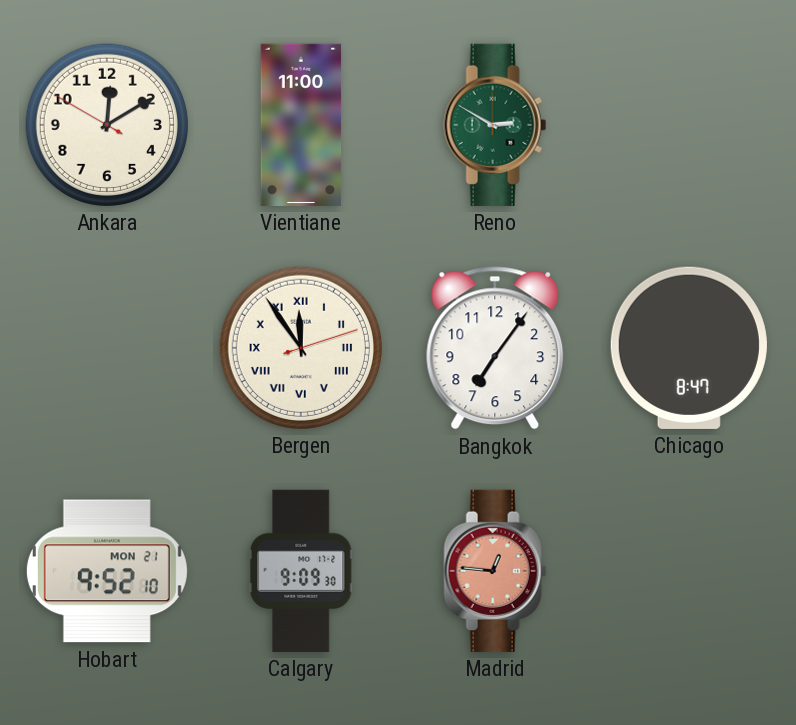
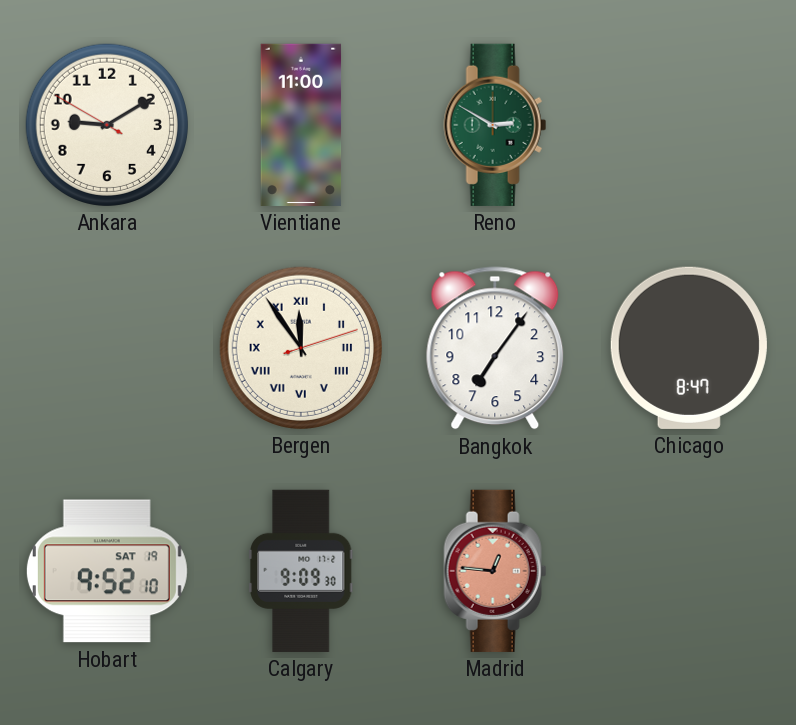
Ankara: 12:09 -> 9:09 (107, 125)
Hobart date: MON 21 -> SAT 19 (107, 571)
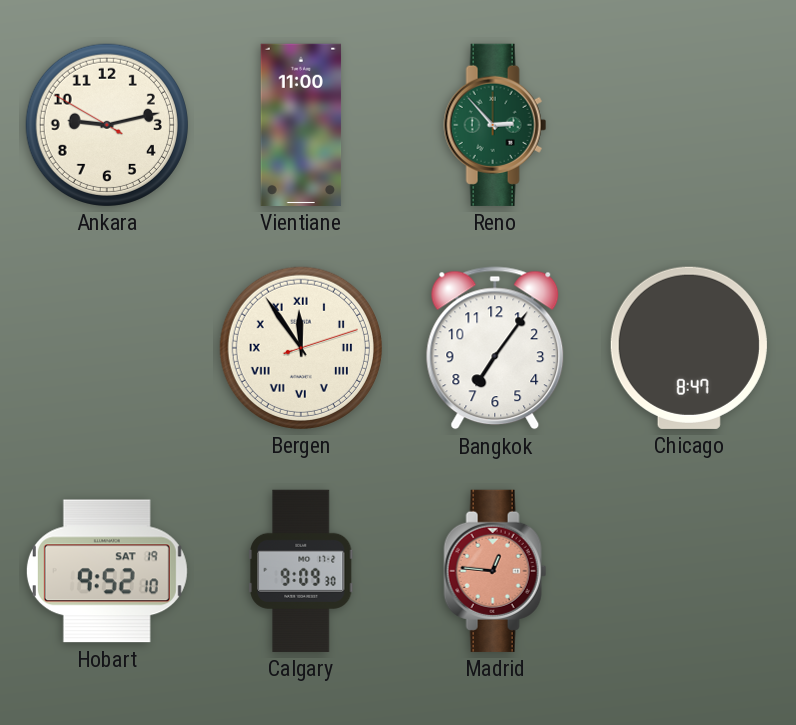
Ankara: 9:09 -> 9:12 (107, 125)
Reno: 2:50 -> 2:53 (495, 125)
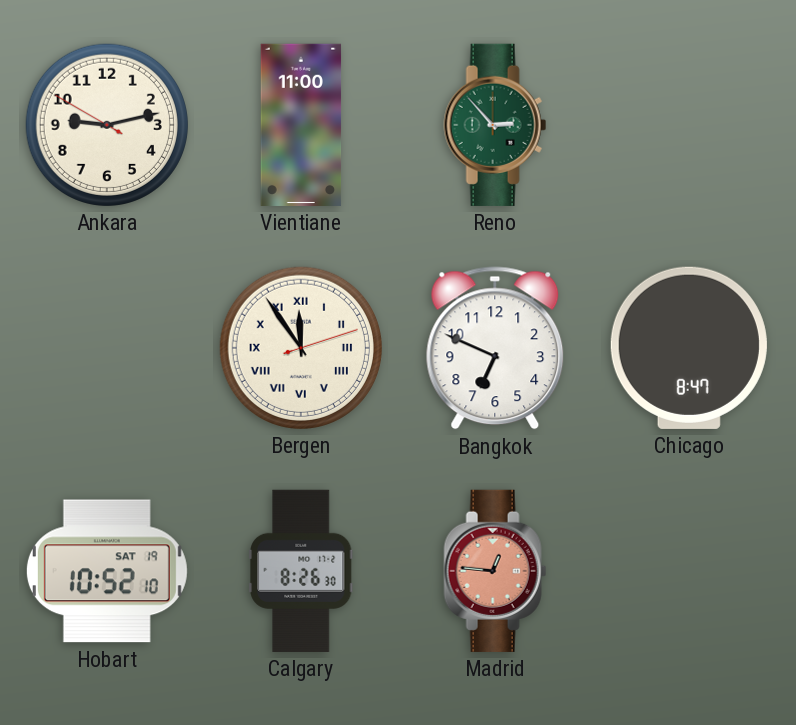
Bangkok: 7:06 -> 6:49 (495, 348)
Hobart: 9:52 -> 10:52 (107, 571)
Calgary: 9:09 -> 8:26 (302, 571)
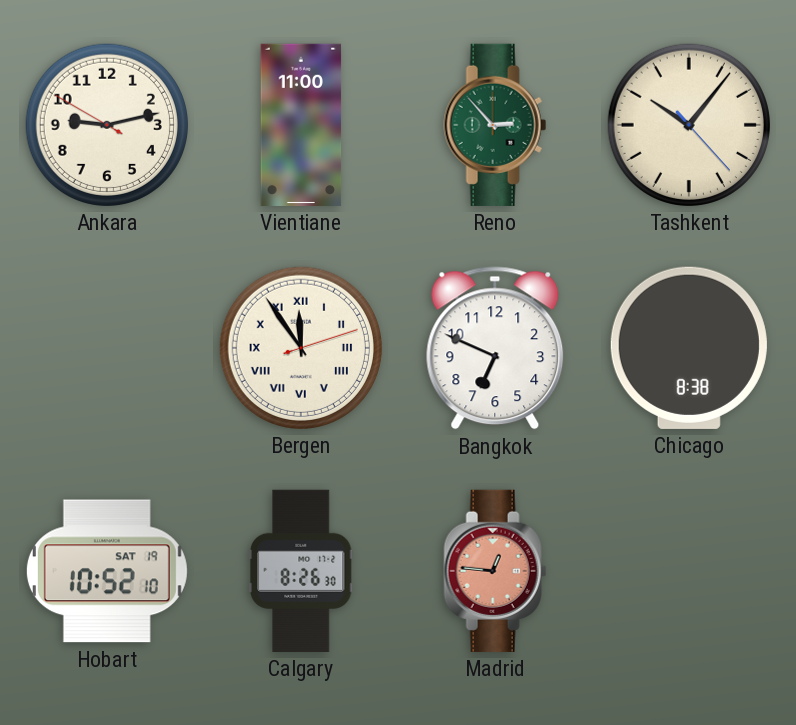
Tashkent: none -> 10:06 (689, 125)
Chicago: 8:47 -> 8:38 (689, 348)
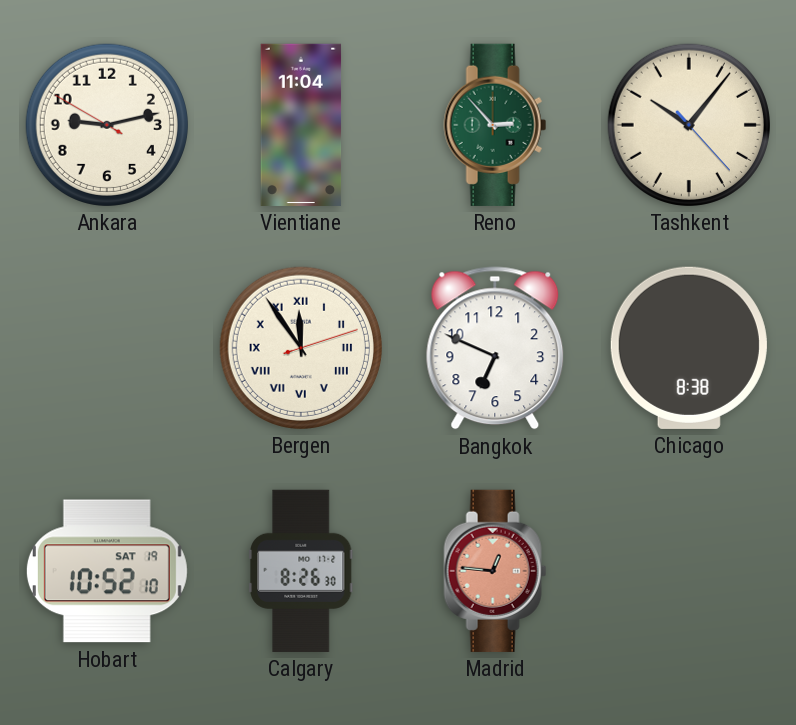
Vientiane: 11:00 -> 11:04 (301, 125)
